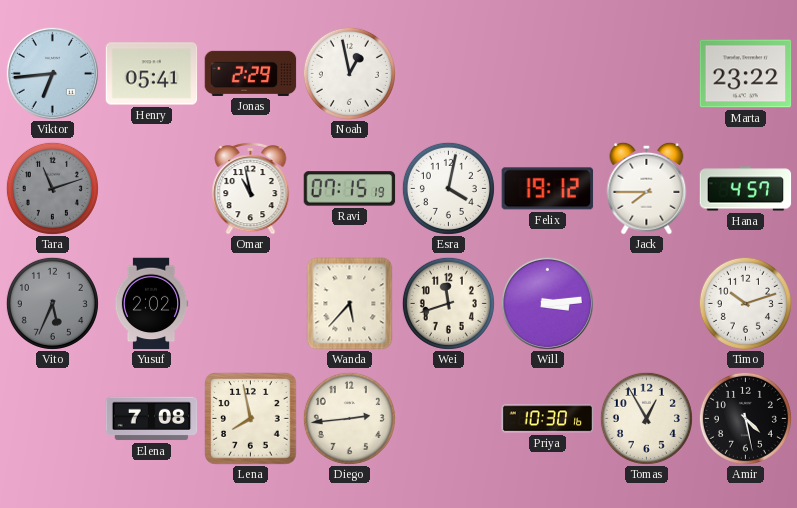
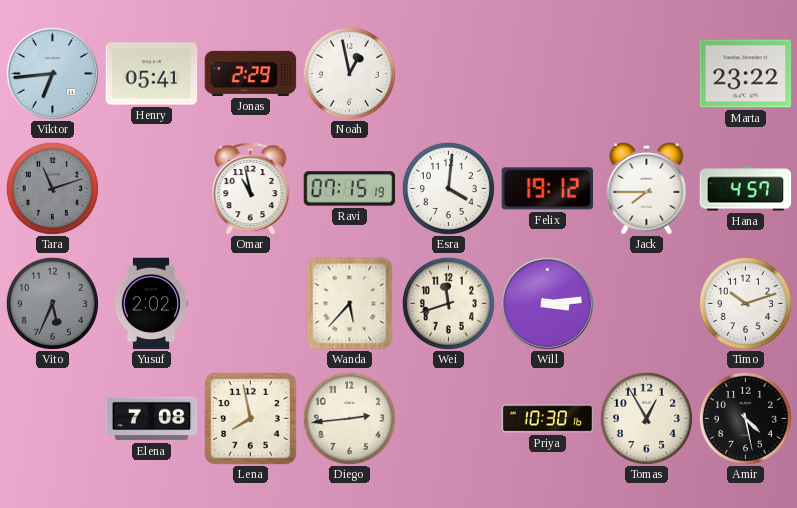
Esra: 4:02 -> 4:01 (448, 188)
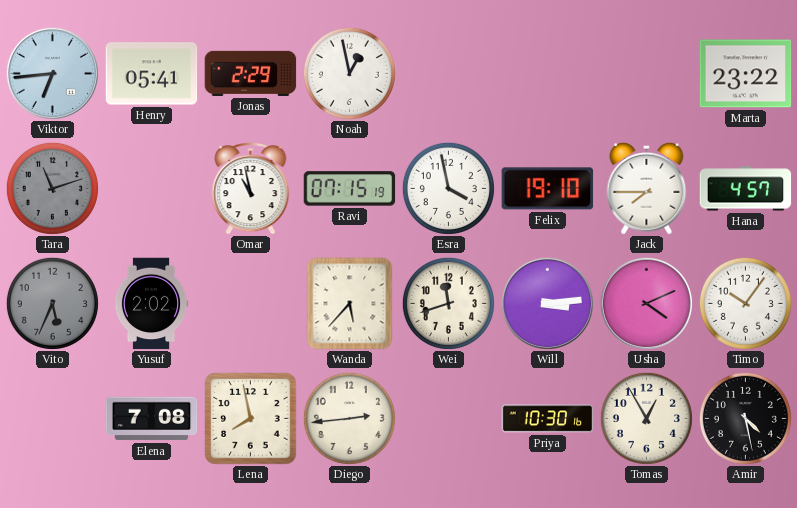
Esra: 4:01 -> 3:58 (448, 188)
Felix: 19:12 -> 19:10 (548, 189)
Usha: none -> 4:11 (646, 303)
Timo: 10:12 -> 10:06 (745, 303)
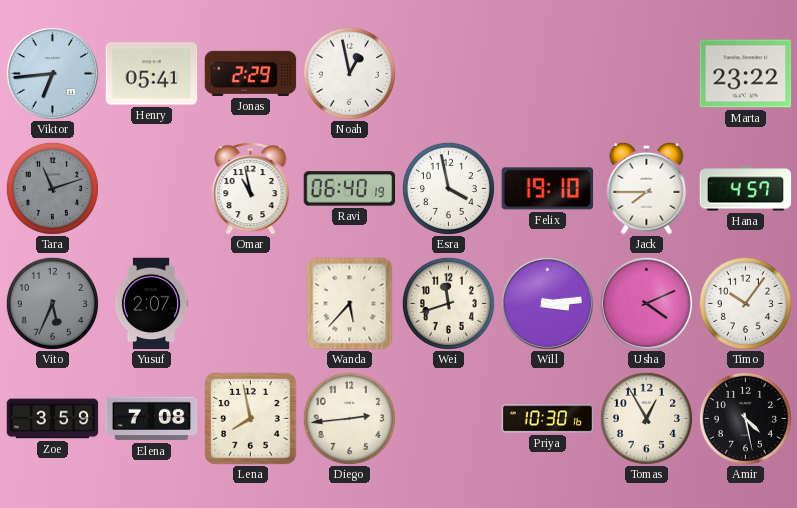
Ravi: 07:15 -> 06:40 (350, 189)
Yusuf: 2:02 -> 2:07 (151, 304)
Zoe: none -> 3:59 (53, 419)
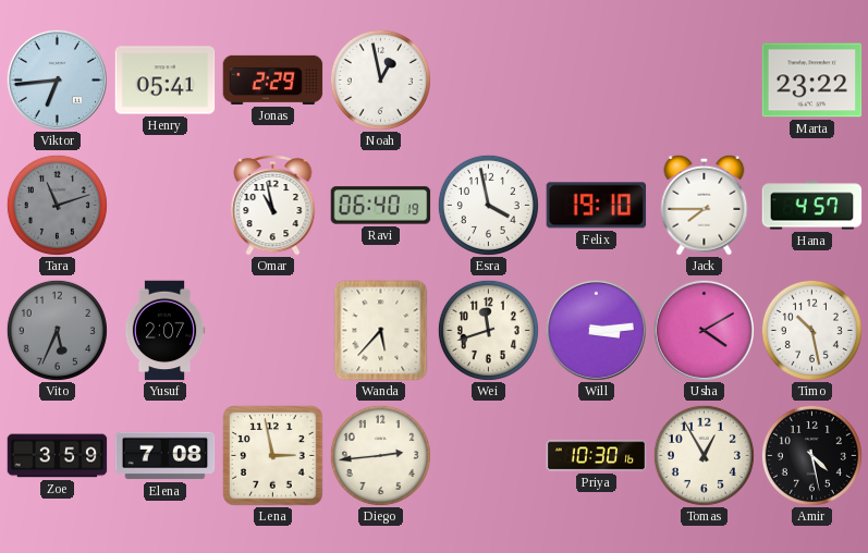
Usha: 4:11 -> 4:10 (704, 330)
Timo: 10:06 -> 10:28 (811, 330)
Lena: 7:58 -> 2:58 (273, 456)
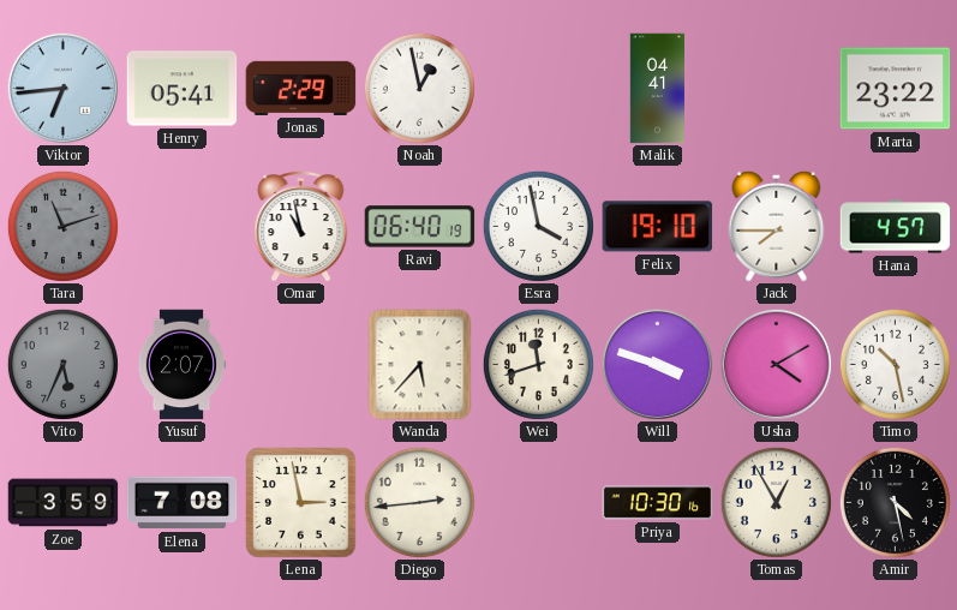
Malik: none -> 04:41 (657, 89)
Will: 3:14 -> 3:48 (657, 364)
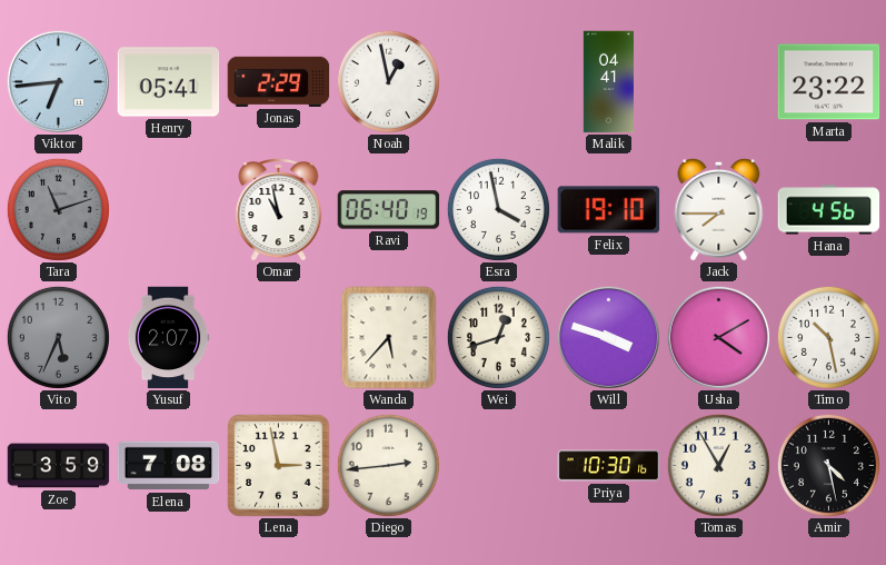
Hana: 4:57 -> 4:56 (829, 210)
Wei: 11:42 -> 12:42 (498, 337)
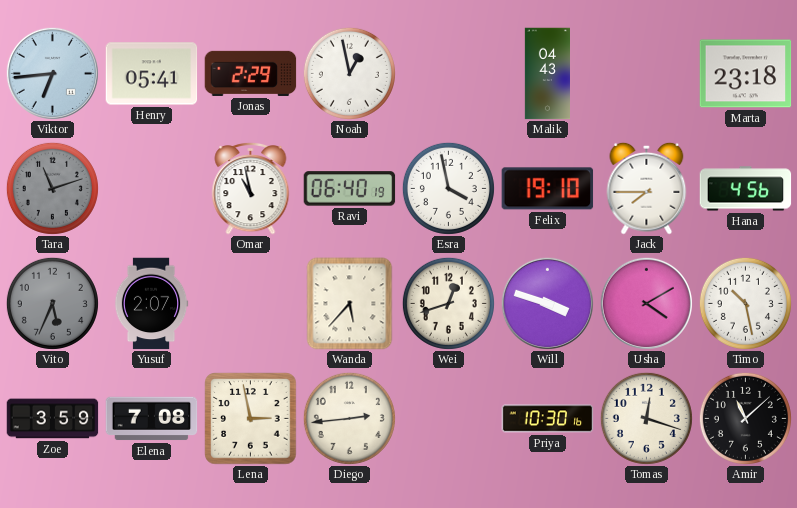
Malik: 04:41 -> 04:43 (547, 74)
Marta: 23:22 -> 23:18 (746, 74)
Tomas: 12:55 -> 12:18 (646, 418)
Amir: 4:28 -> 11:08 (745, 418)
